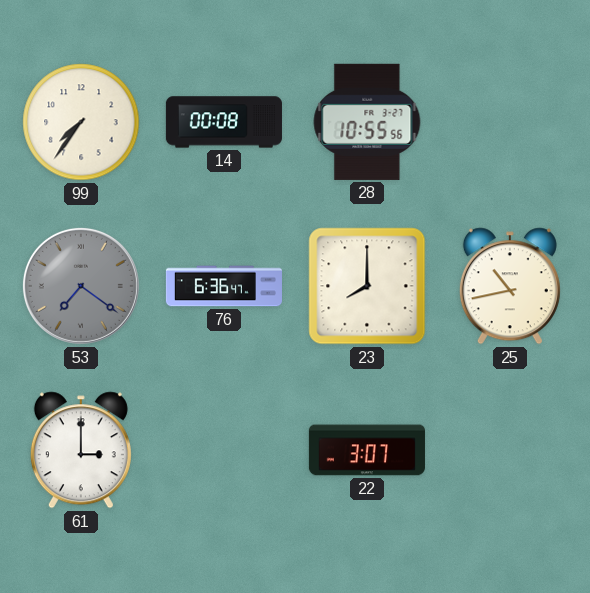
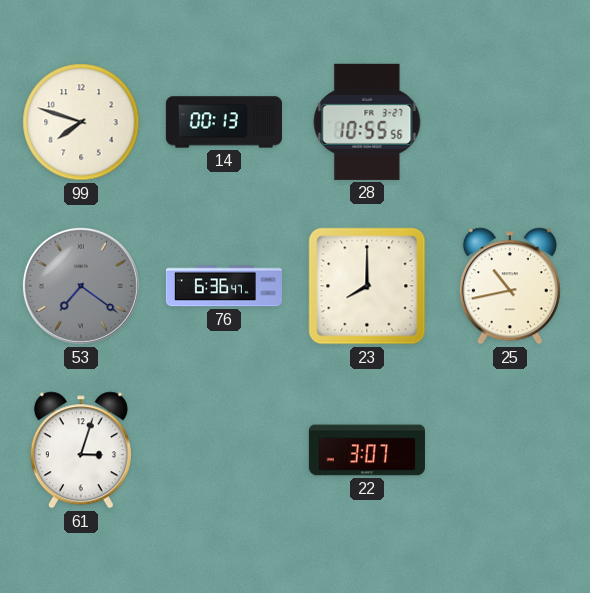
99: 7:36 -> 7:48 (81, 122)
14: 00:08 -> 00:13 (224, 122)
61: 3:00 -> 3:03 (81, 450)
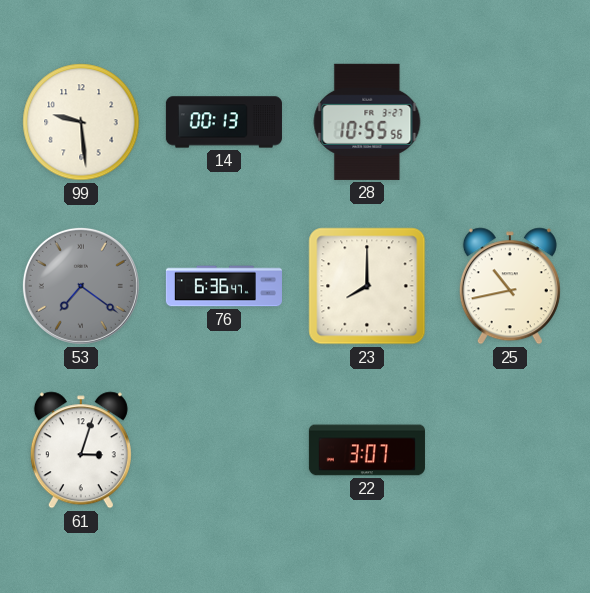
99: 7:48 -> 9:29 (81, 122)
